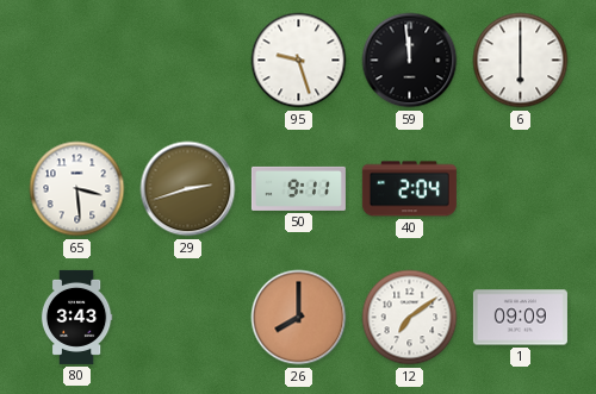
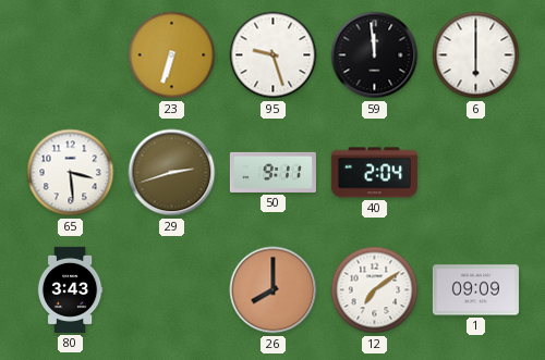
23: none -> 6:33 (172, 55)
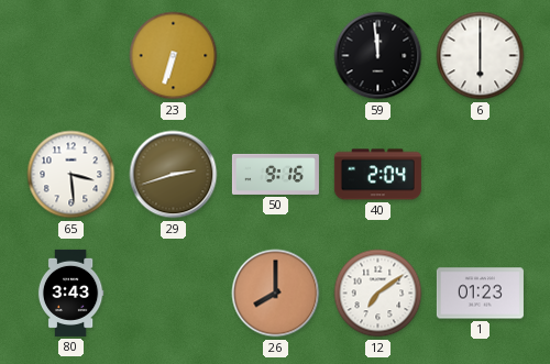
95: 9:27 -> none (274, 55)
50: 9:11 -> 9:16 (275, 174)
1: 09:09 -> 01:23 (480, 294)
